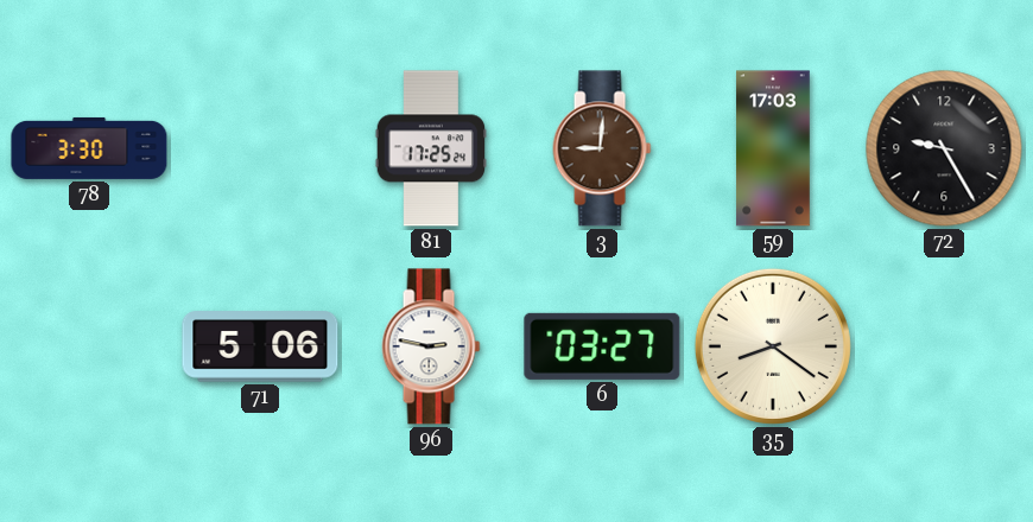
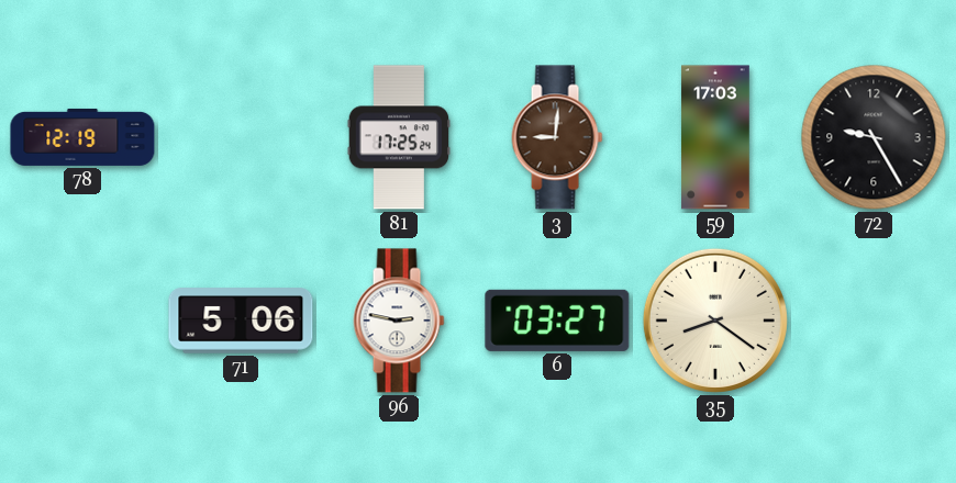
78: 3:30 -> 12:19 (82, 137)
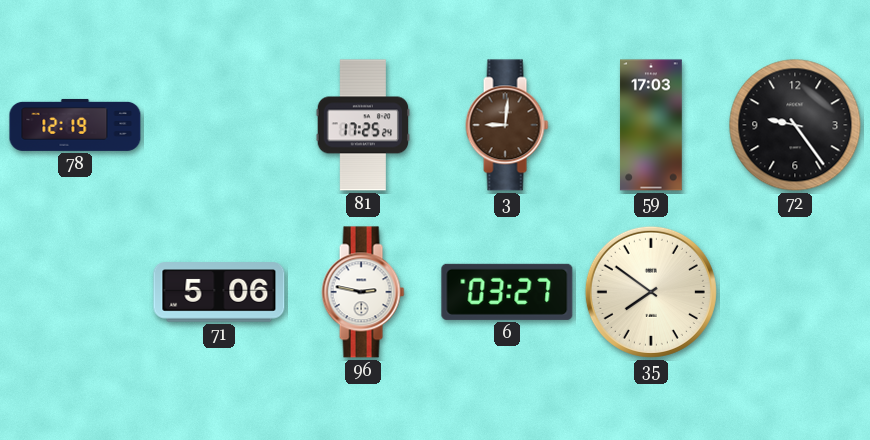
72: 9:25 -> 9:24 (795, 125)
35: 8:21 -> 7:51 (651, 292)
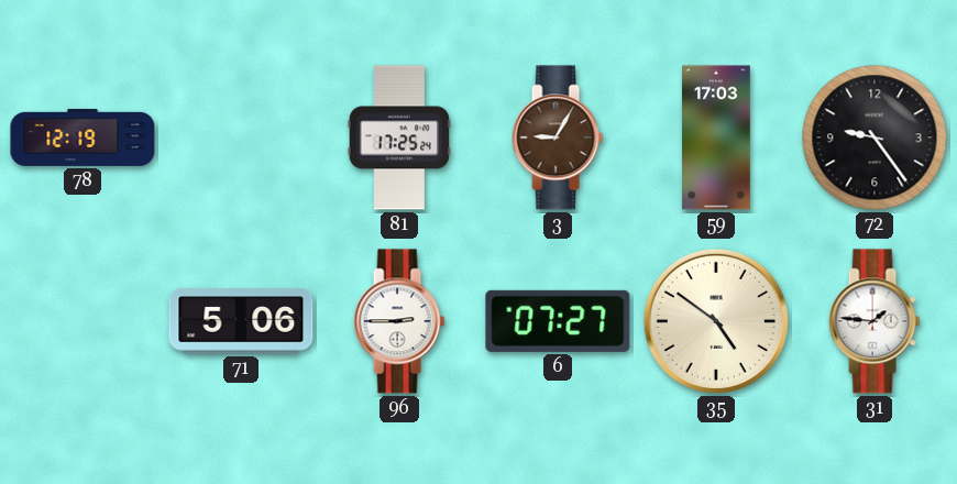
3: 9:01 -> 9:05 (558, 137)
96: 2:47 -> 2:45 (399, 321)
6: 03:27 -> 07:27 (558, 321)
35: 7:51 -> 4:51 (716, 321)
31: none -> 1:46 (875, 321)
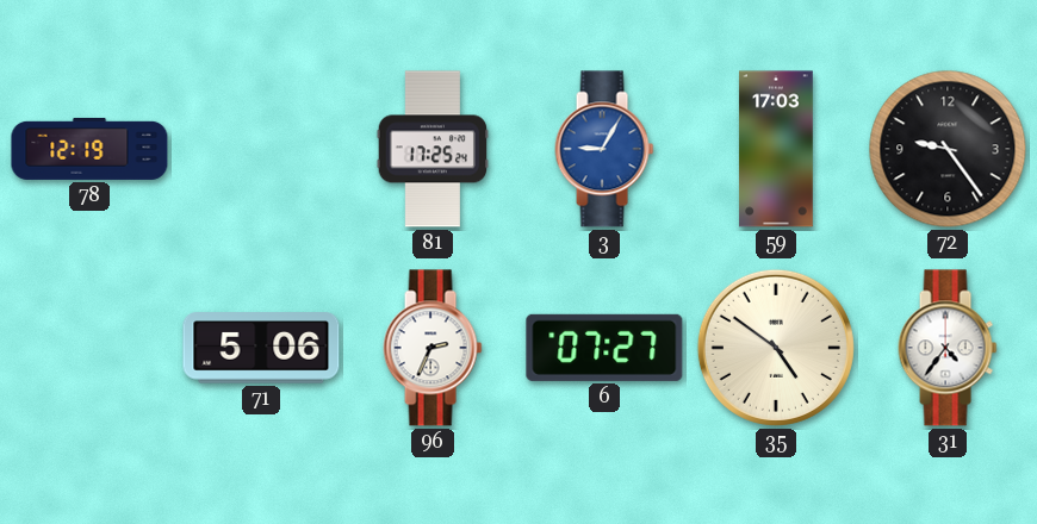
3 dial: brown -> blue (604, 149)
96: 2:45 -> 2:34 (433, 348)
31: 1:46 -> 4:36 (948, 348)
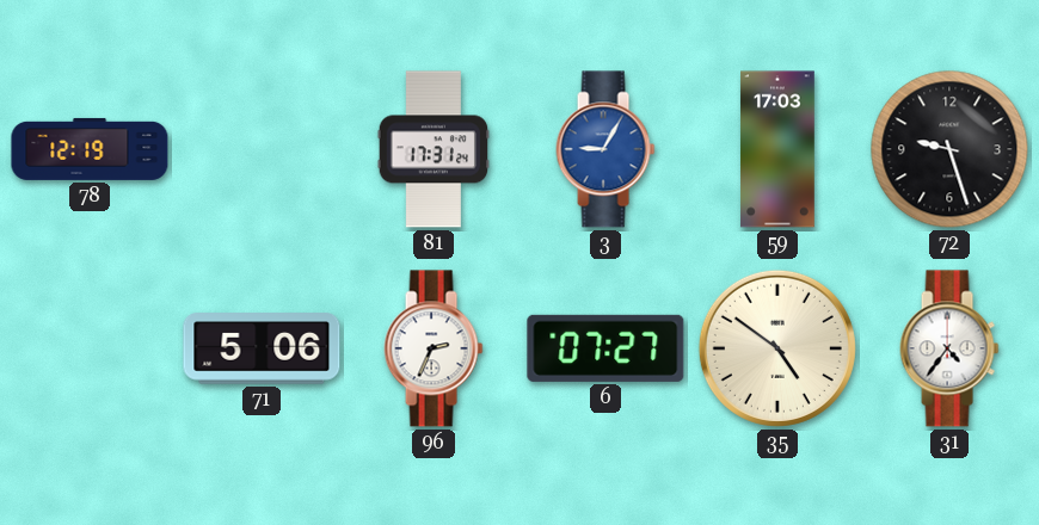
81: 17:25 -> 17:31 (434, 149)
72: 9:24 -> 9:27 (949, 149)
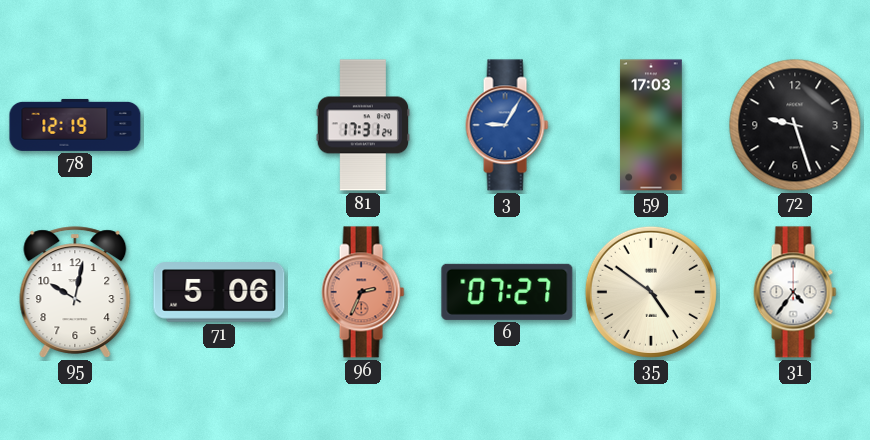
95: none -> 10:02 (75, 292)
96 dial: white -> salmon (363, 292)
